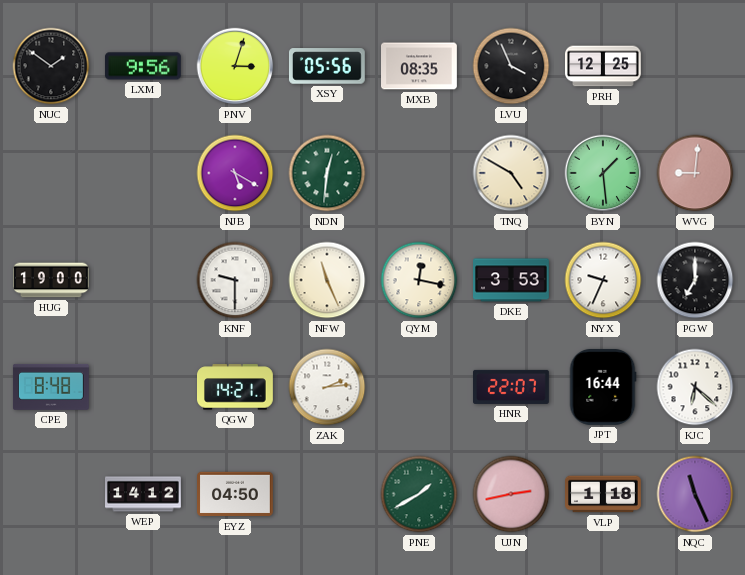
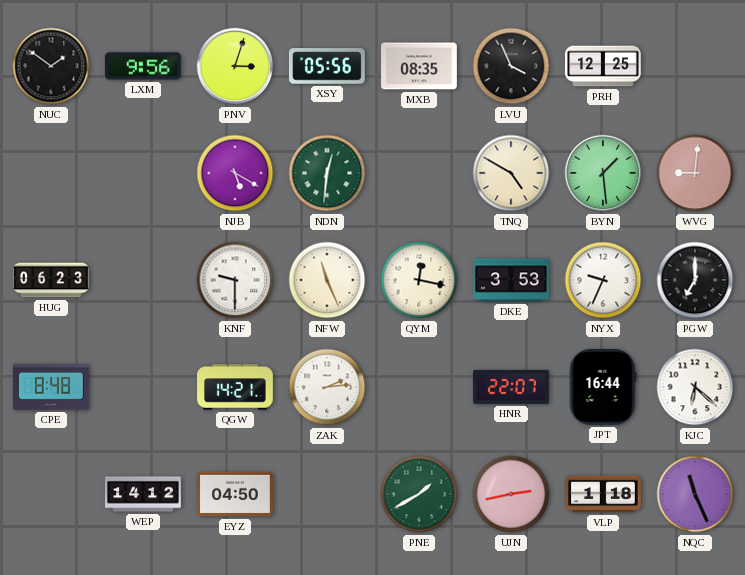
HUG: 19:00 -> 06:23 (52, 280)
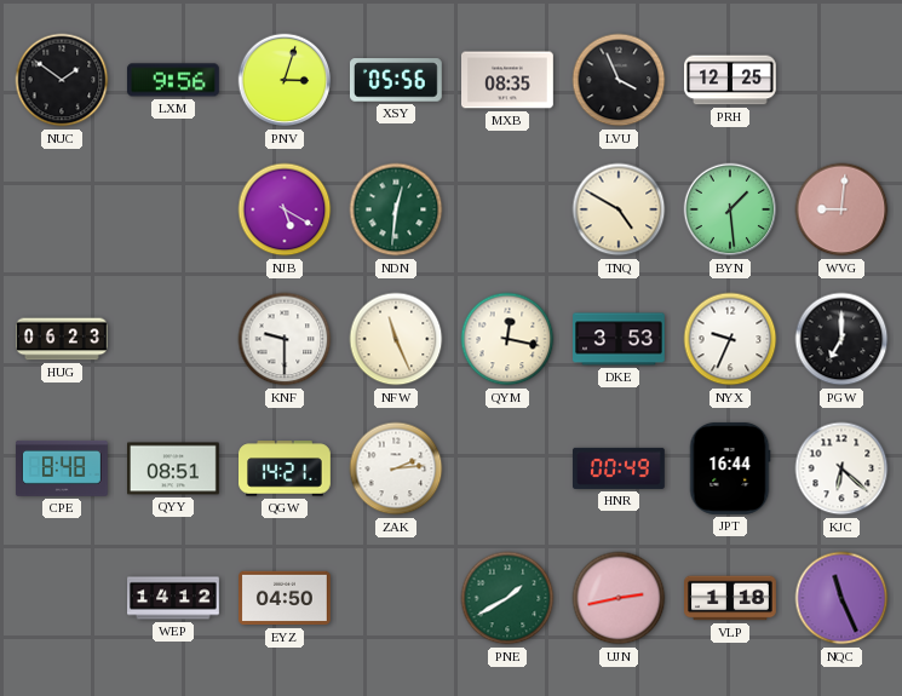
QYY: none -> 08:51 (174, 468)
HNR: 22:07 -> 00:49 (620, 468)
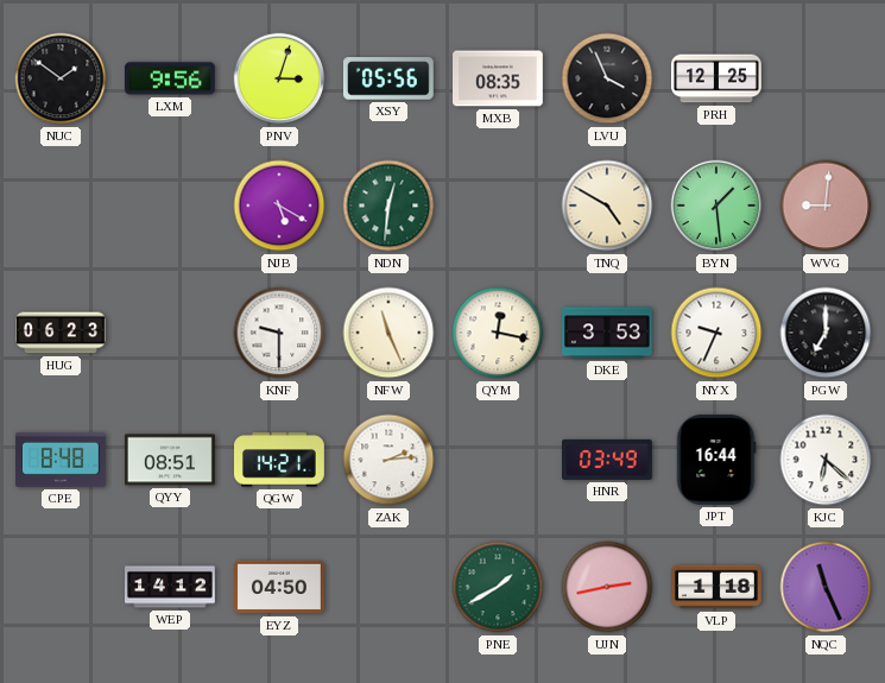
HNR: 00:49 -> 03:49 (608, 460)
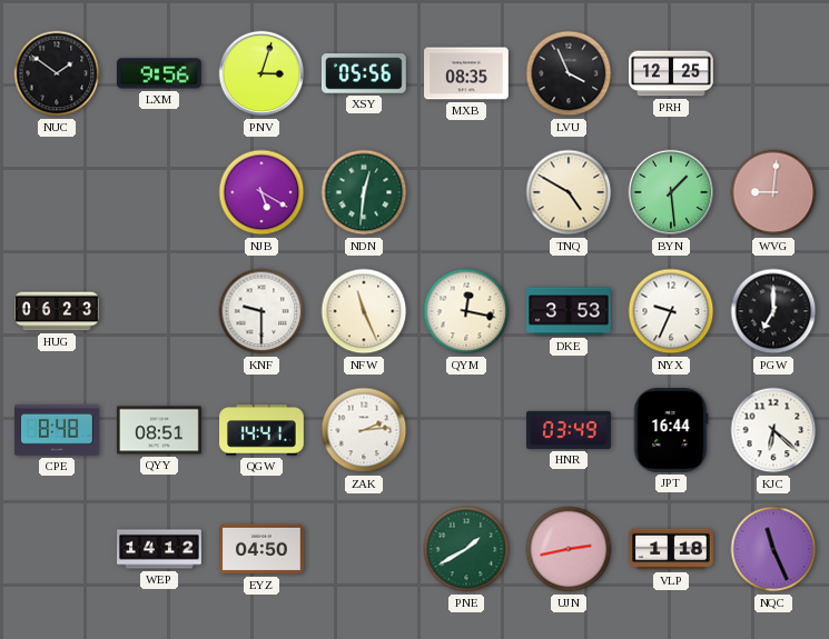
QGW: 14:21 -> 14:41 (263, 430)
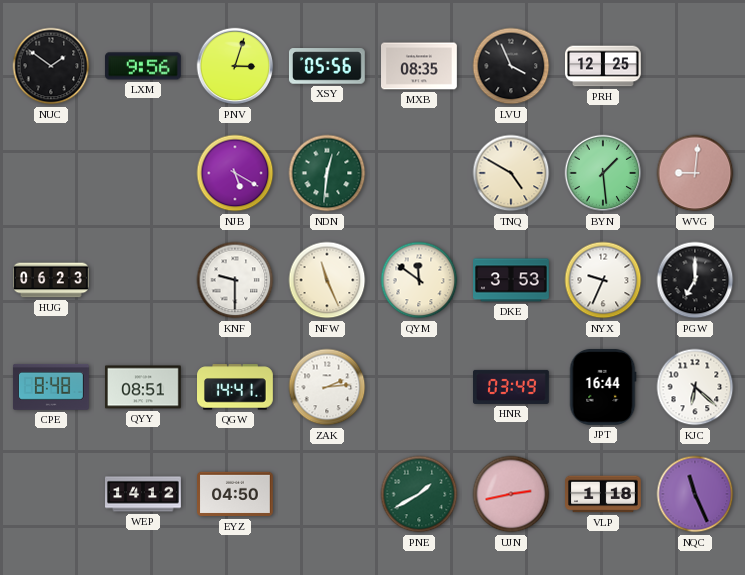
QYM: 12:17 -> 11:51 (419, 280)
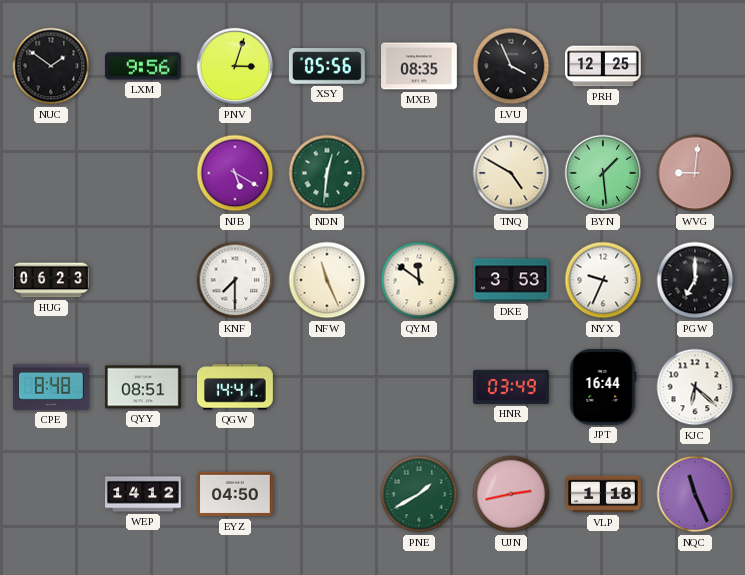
KNF: 9:30 -> 7:30 (235, 280)
ZAK: 2:14 -> none (327, 387)
